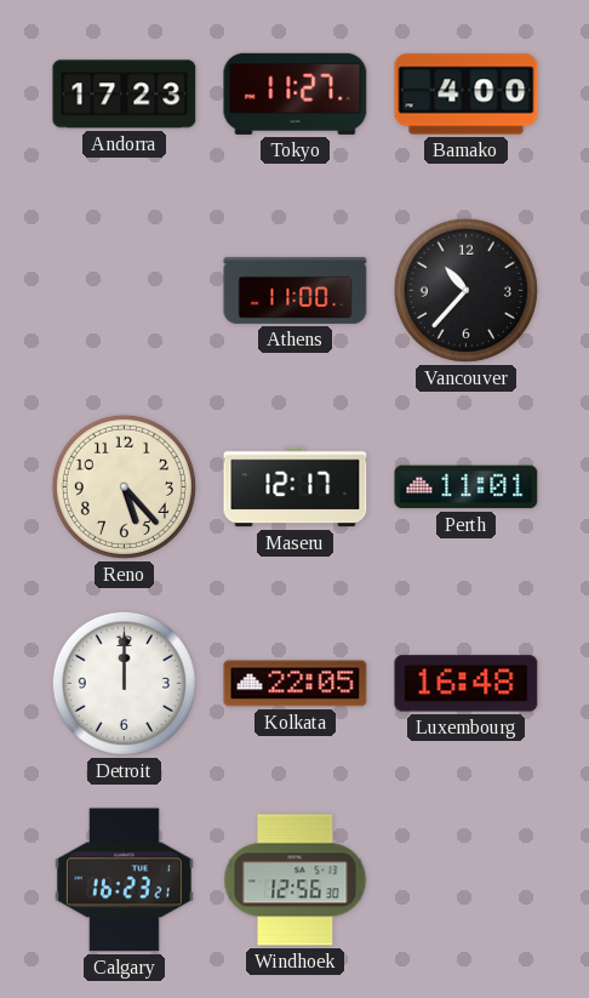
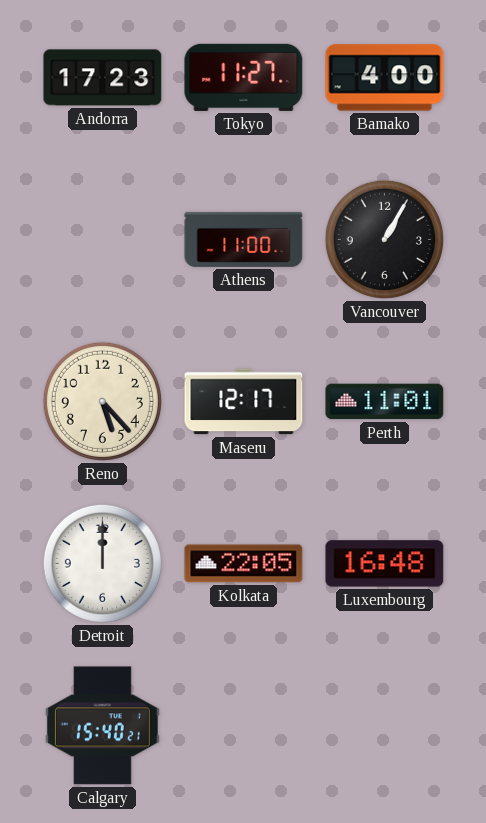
Vancouver: 10:37 -> 1:05 (384, 239)
Calgary: 16:23 -> 15:40 (102, 726)
Windhoek: 12:56 -> none (296, 880)
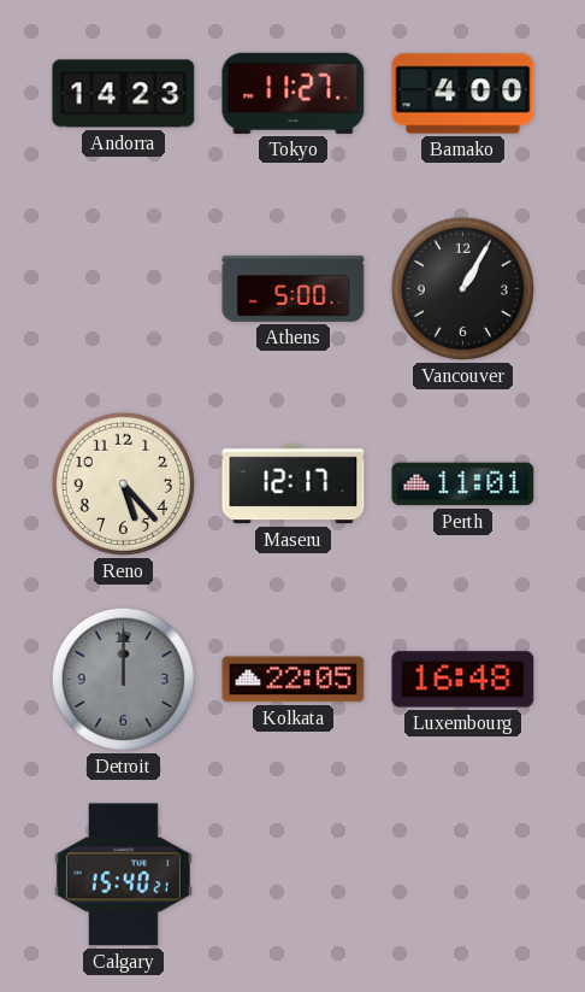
Andorra: 17:23 -> 14:23 (124, 94)
Athens: 11:00 -> 5:00 (294, 288)
Detroit dial: white -> grey (123, 679)
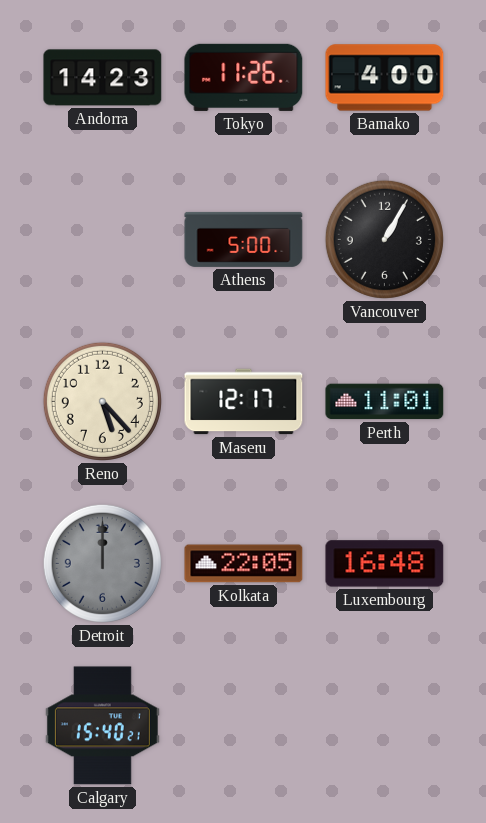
Tokyo: 11:27 -> 11:26 (244, 77)
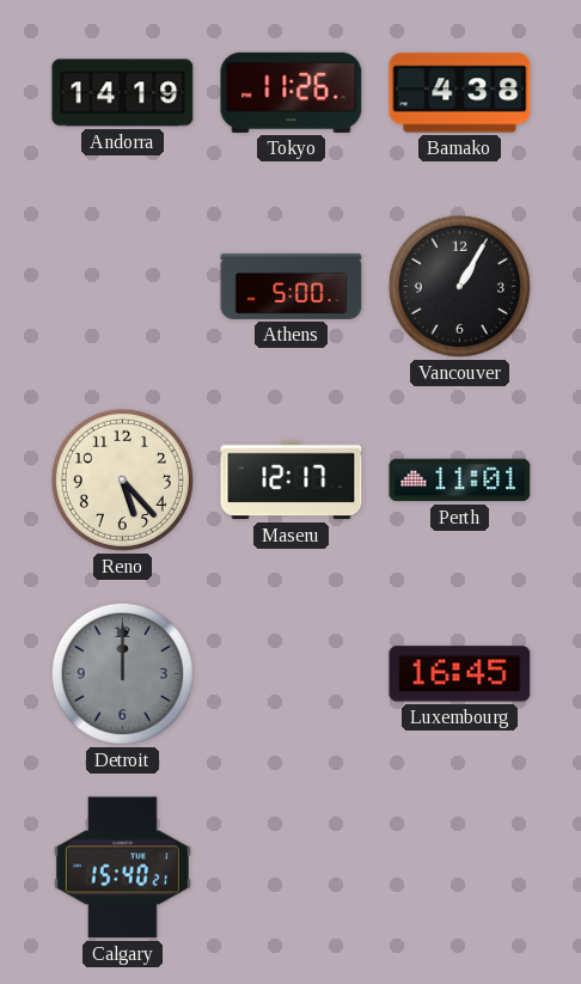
Andorra: 14:23 -> 14:19 (123, 93)
Bamako: 4:00 -> 4:38 (460, 93)
Kolkata: 22:05 -> none (244, 564)
Luxembourg: 16:48 -> 16:45 (460, 674)
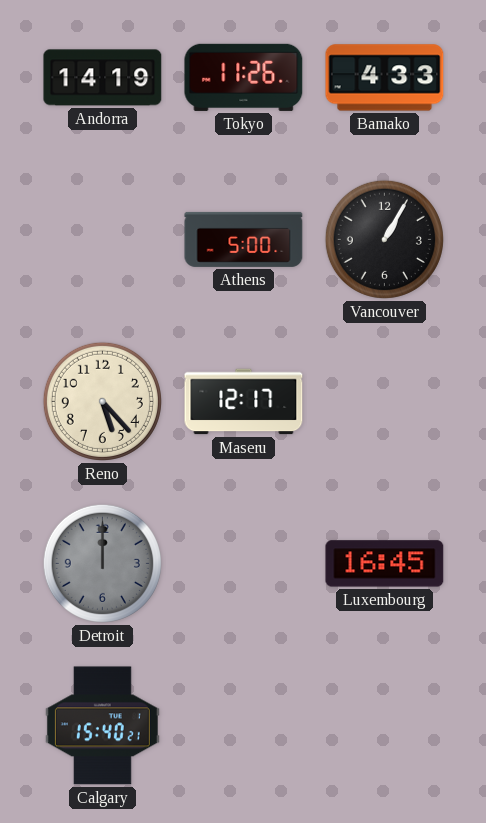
Bamako: 4:38 -> 4:33 (385, 78)
Perth: 11:01 -> none (460, 481)
